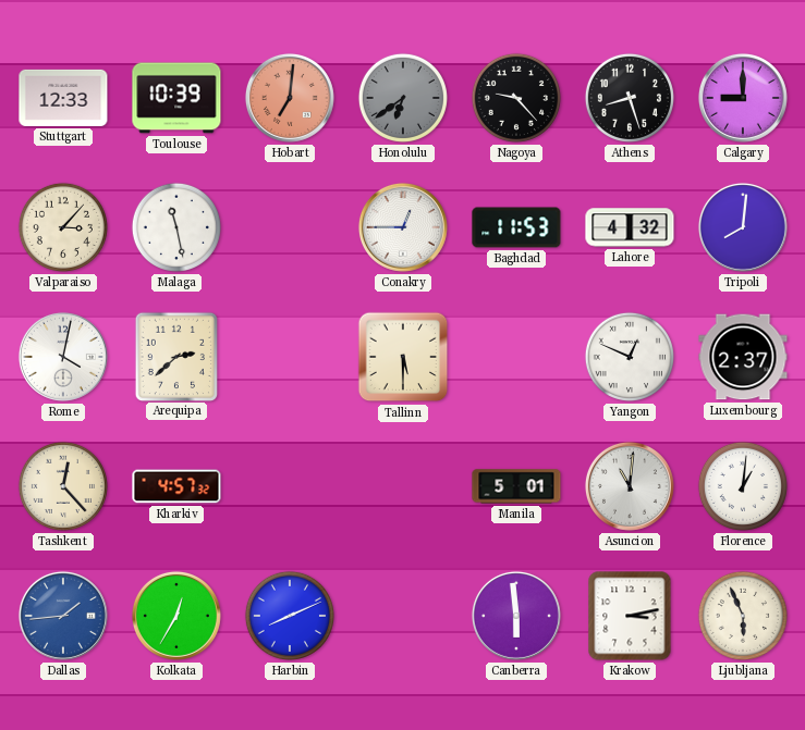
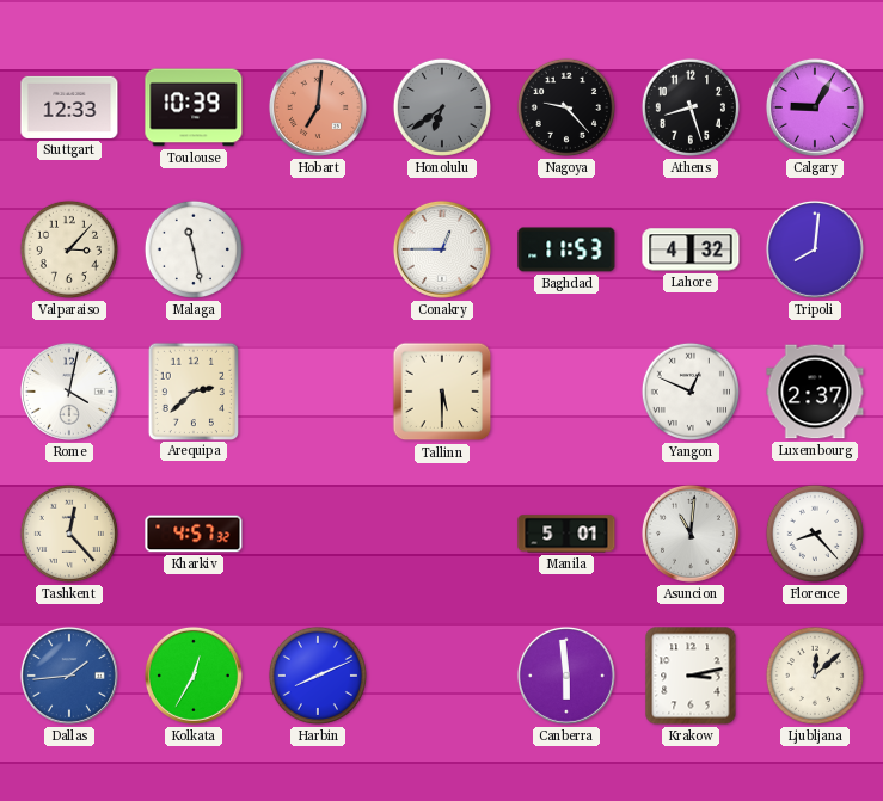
Calgary: 9:00 -> 9:05 (815, 107)
Florence: 1:01 -> 8:23 (815, 534)
Ljubljana: 5:56 -> 12:08 (815, 676)
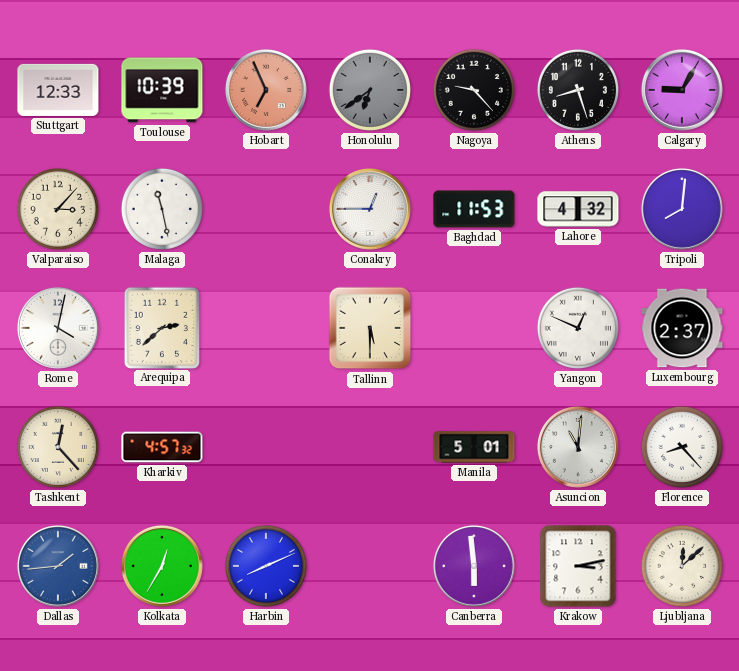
Hobart: 7:01 -> 6:56 (266, 90)
